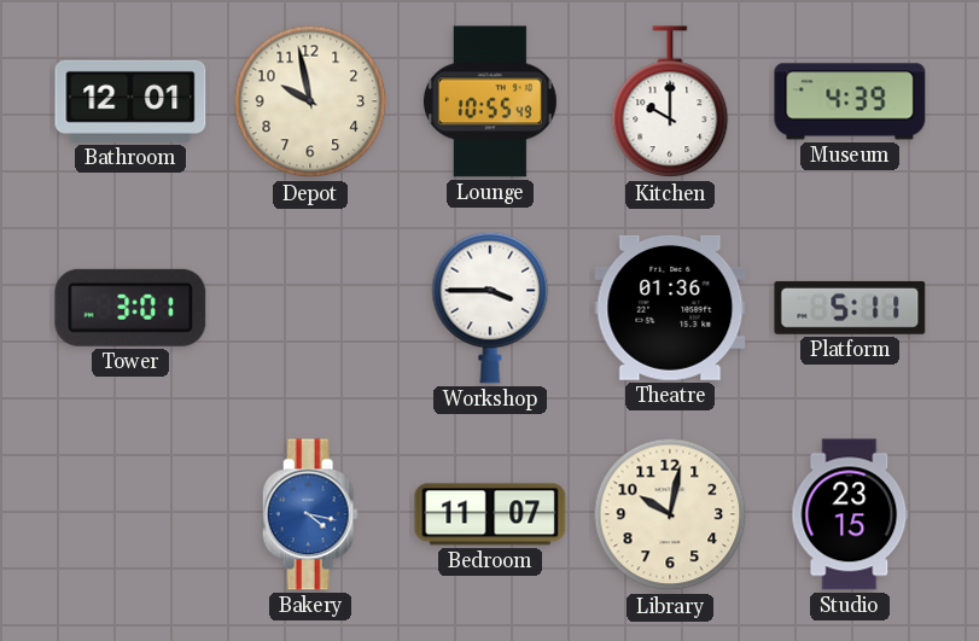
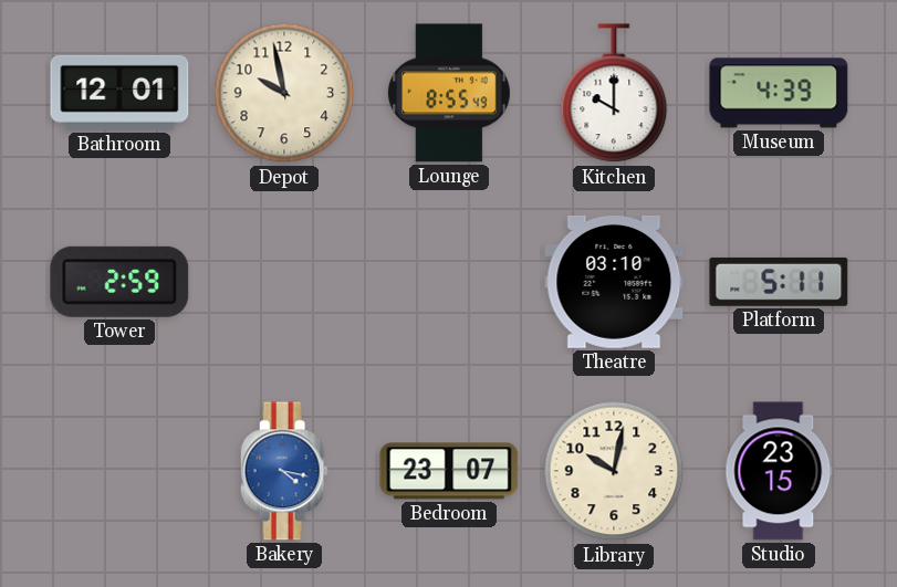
Lounge: 10:55 -> 8:55 (449, 93)
Tower: 3:01 -> 2:59 (119, 282)
Workshop: 3:45 -> none (490, 308)
Theatre: 01:36 -> 03:10 (614, 282)
Bedroom: 11:07 -> 23:07 (449, 471)
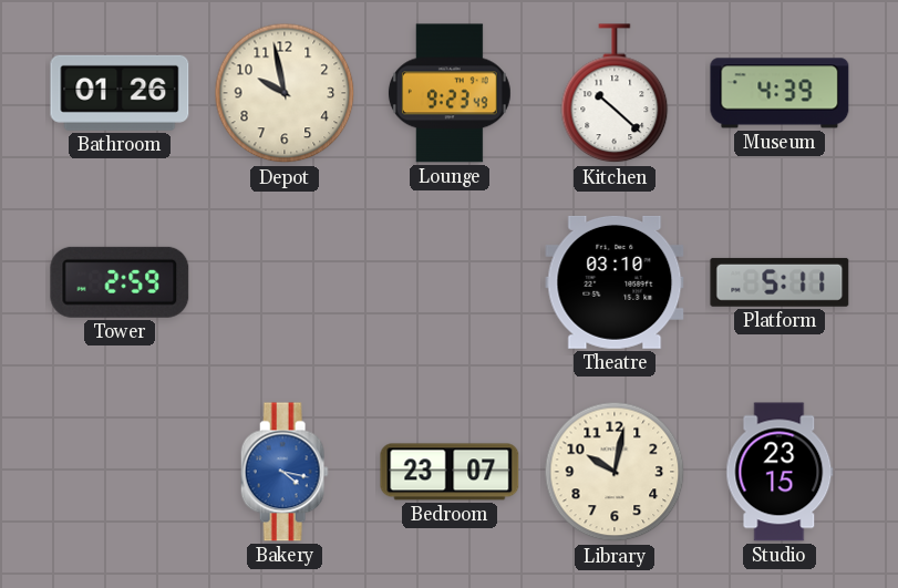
Bathroom: 12:01 -> 01:26 (120, 93)
Lounge: 8:55 -> 9:23 (450, 93)
Kitchen: 10:00 -> 10:22 (615, 94)
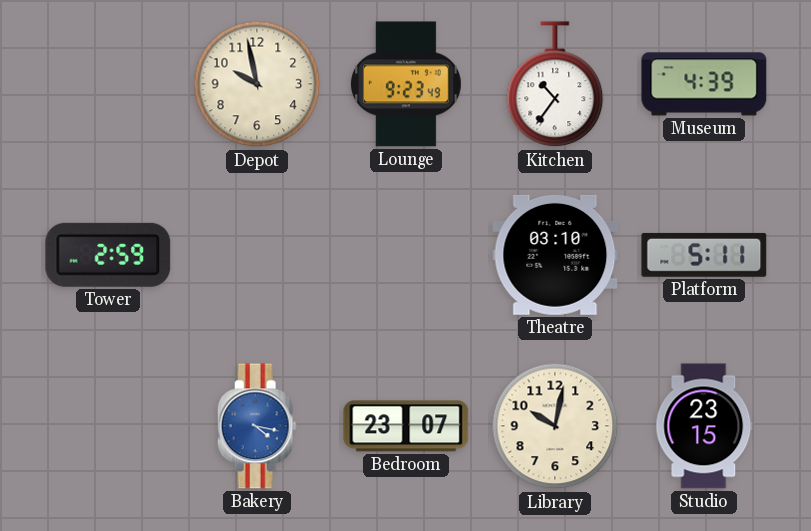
Bathroom: 01:26 -> none (120, 93)
Kitchen: 10:22 -> 10:36 (555, 85)
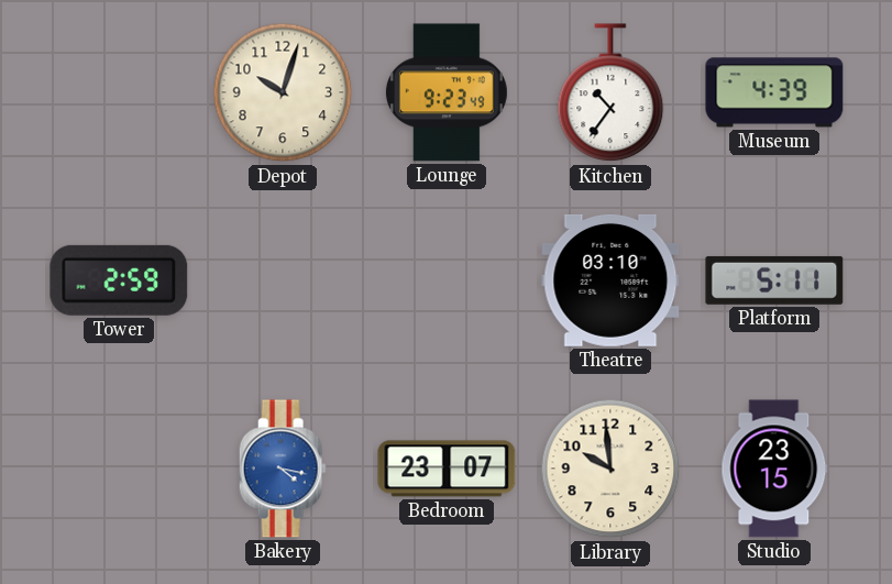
Depot: 9:58 -> 10:03 (283, 92)
Library: 10:02 -> 9:59 (610, 469)
